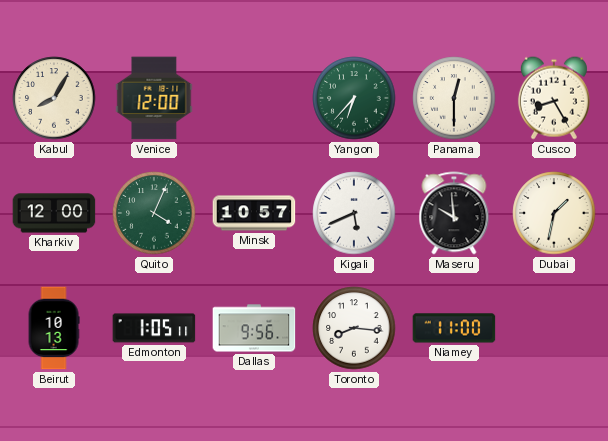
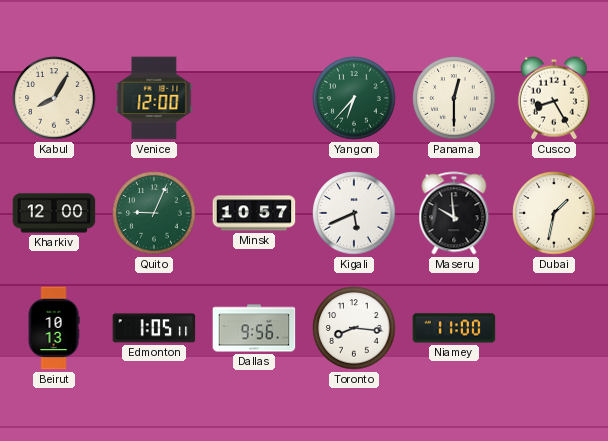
Quito: 4:04 -> 9:04 (154, 213)
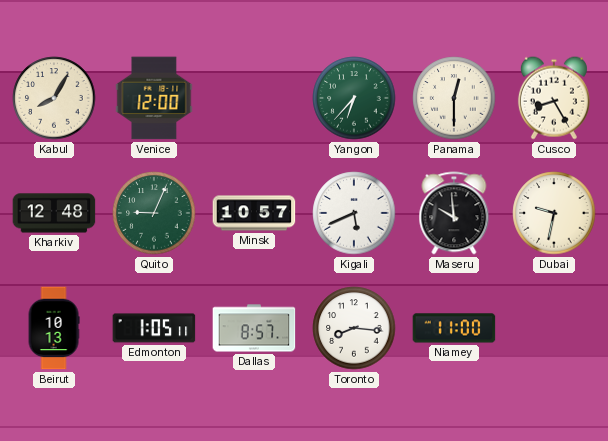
Kharkiv: 12:00 -> 12:48 (54, 213)
Dubai: 1:32 -> 9:32 (554, 213)
Dallas: 9:56 -> 8:57 (254, 328)
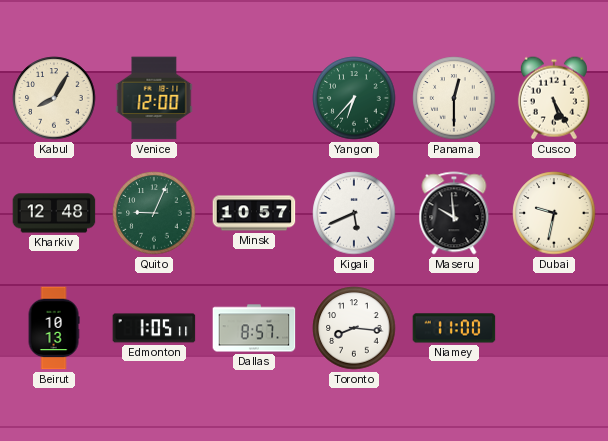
Cusco: 8:25 -> 5:25 (554, 98)
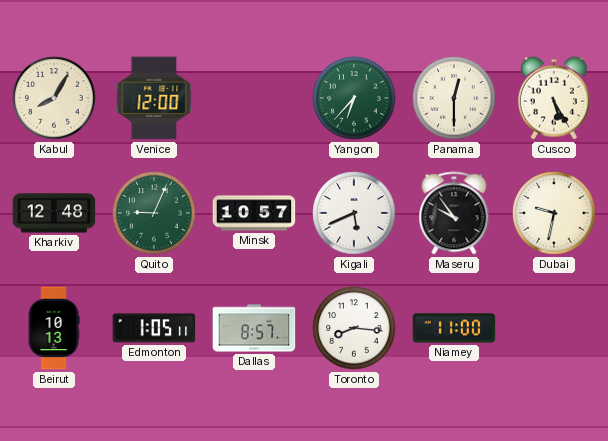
Maseru: 9:59 -> 9:54 (454, 213)
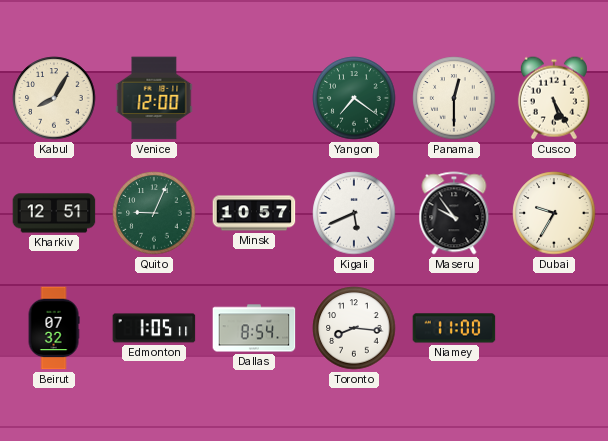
Yangon: 6:37 -> 7:21 (354, 98)
Kharkiv: 12:48 -> 12:51 (54, 213)
Dubai: 9:32 -> 9:35 (554, 213)
Beirut: 10:13 -> 07:32 (54, 328)
Dallas: 8:57 -> 8:54 (254, 328)
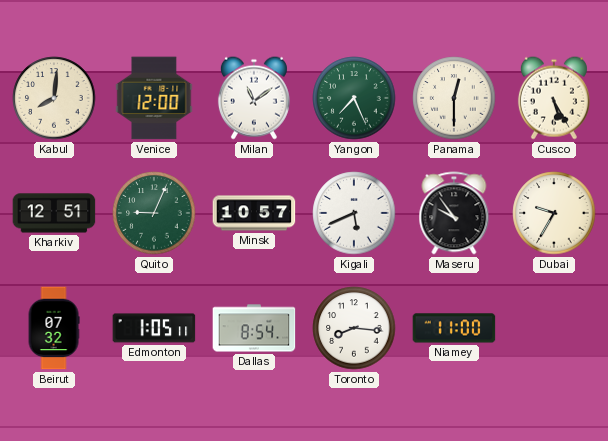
Kabul: 8:05 -> 8:01 (54, 98)
Milan: none -> 11:09 (254, 98)
Yangon: 7:21 -> 7:26 (354, 98)
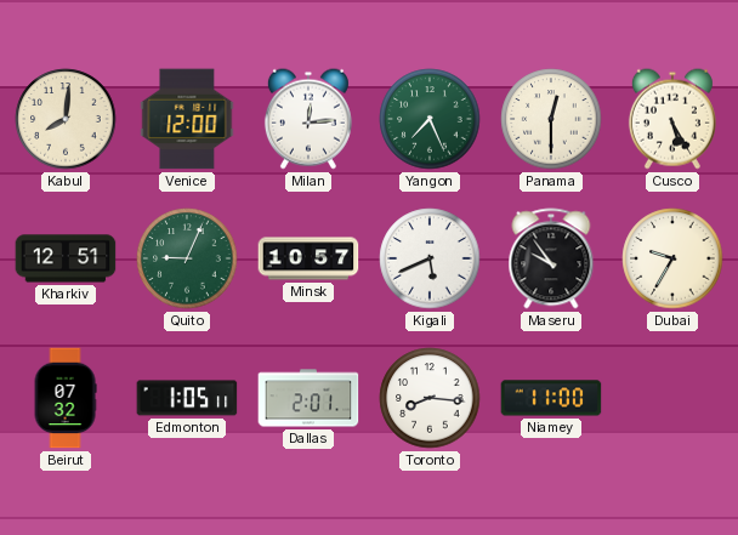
Milan: 11:09 -> 12:14 (308, 119)
Dallas: 8:54 -> 2:01 (308, 398)
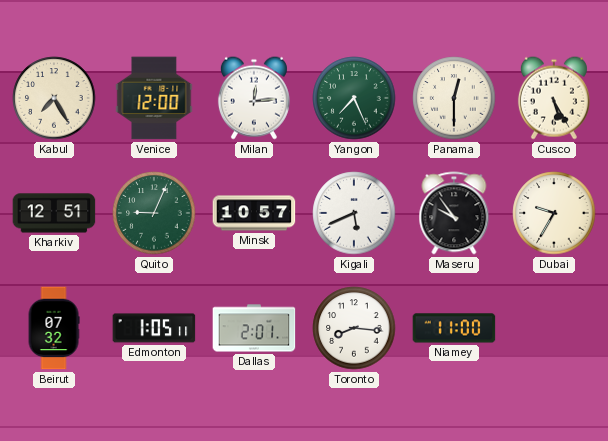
Kabul: 8:01 -> 7:25 (54, 98)
